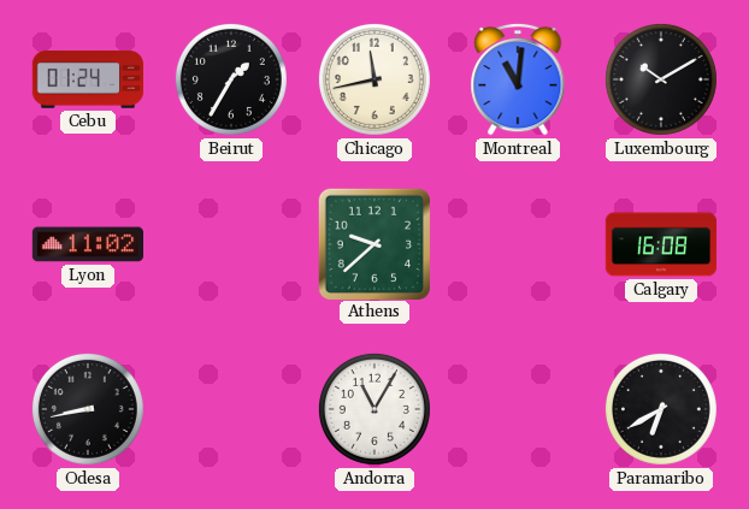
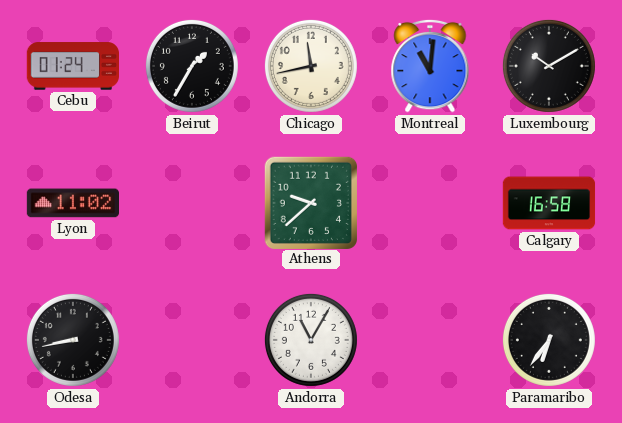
Calgary: 16:08 -> 16:58 (549, 203)
Paramaribo: 6:40 -> 6:36 (549, 340)
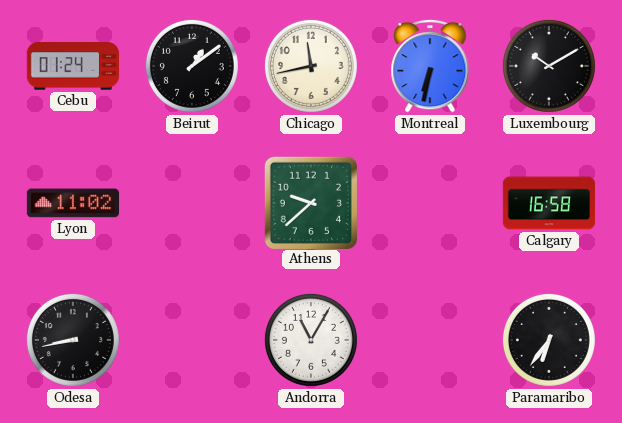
Beirut: 1:35 -> 1:09 (192, 66)
Montreal: 11:01 -> 6:32 (430, 66)
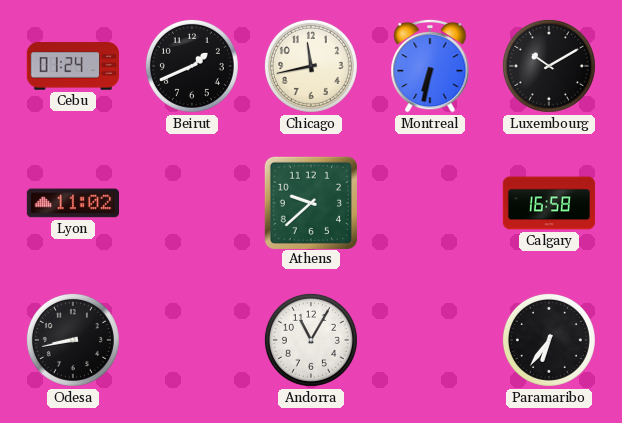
Beirut: 1:09 -> 1:41 (192, 66)
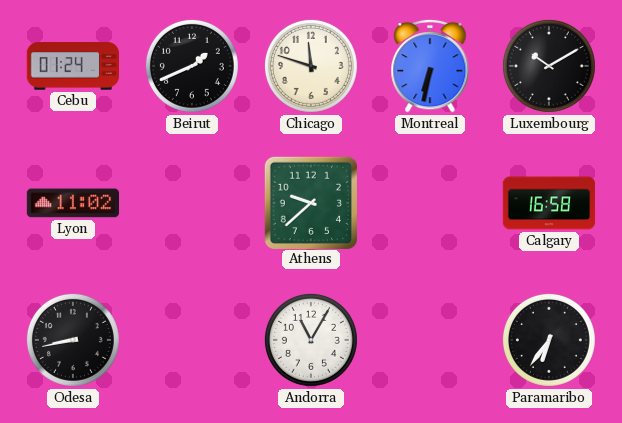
Chicago: 11:43 -> 11:48 (311, 66)
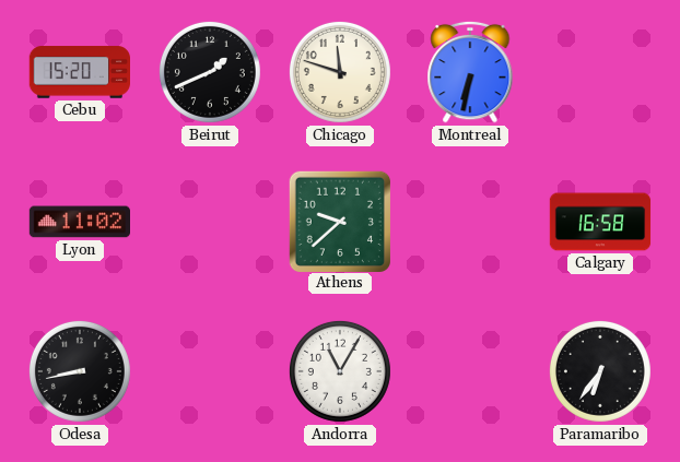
Cebu: 01:24 -> 15:20 (79, 72)
Luxembourg: 10:10 -> none (549, 66)
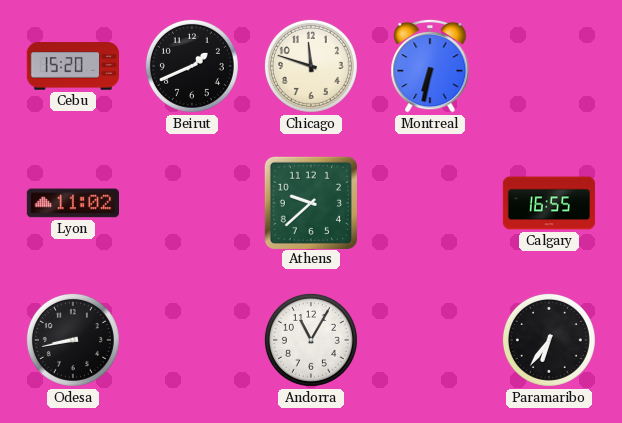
Calgary: 16:58 -> 16:55 (549, 203)
